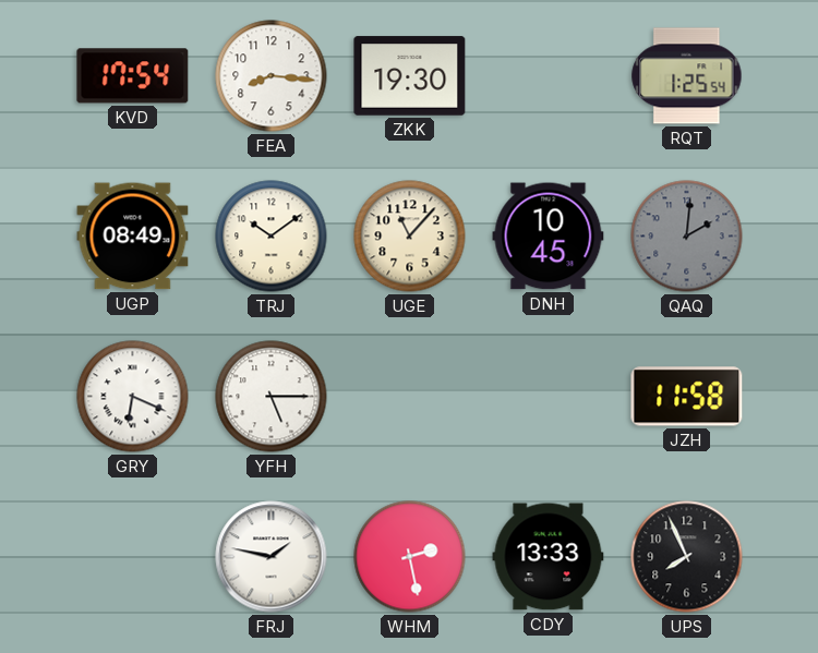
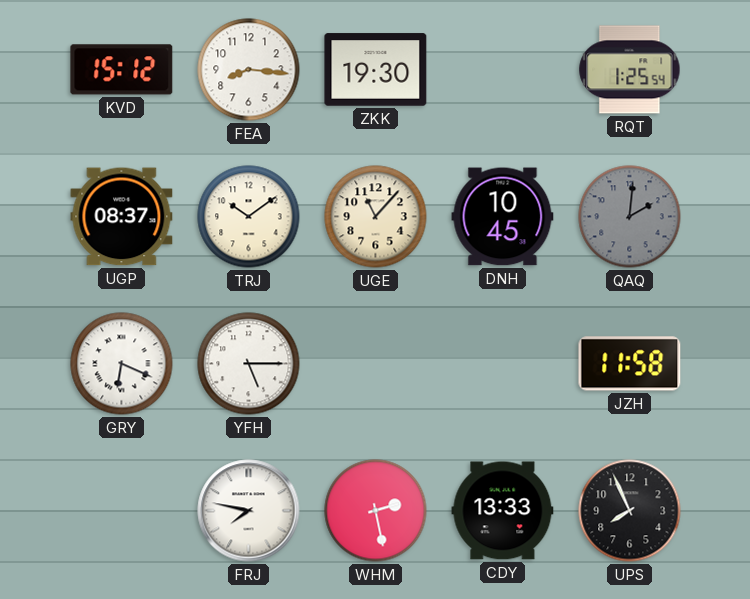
KVD: 17:54 -> 15:12 (122, 70)
UGP: 08:49 -> 08:37 (122, 217)
FRJ: 1:47 -> 7:47 (249, 511)
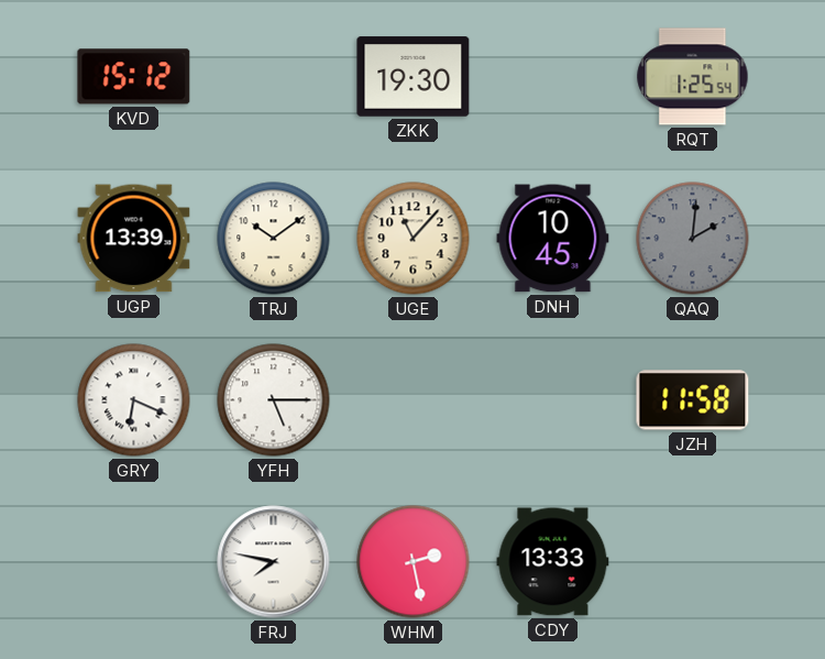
FEA: 8:16 -> none (249, 70)
UGP: 08:37 -> 13:39 (134, 239)
UPS: 7:56 -> none (630, 511)
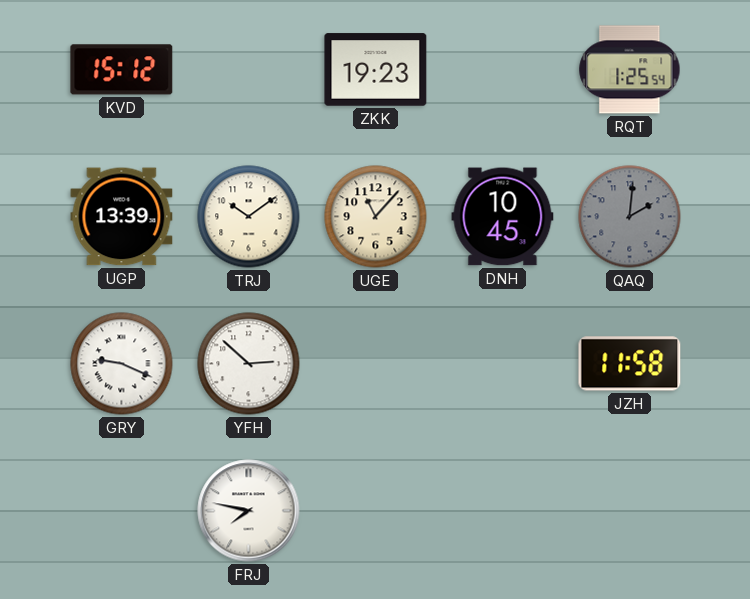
ZKK: 19:30 -> 19:23 (376, 70)
GRY: 6:19 -> 9:19 (122, 364)
YFH: 5:15 -> 2:52 (249, 364)
WHM: 2:28 -> none (414, 562)
CDY: 13:33 -> none (553, 562)
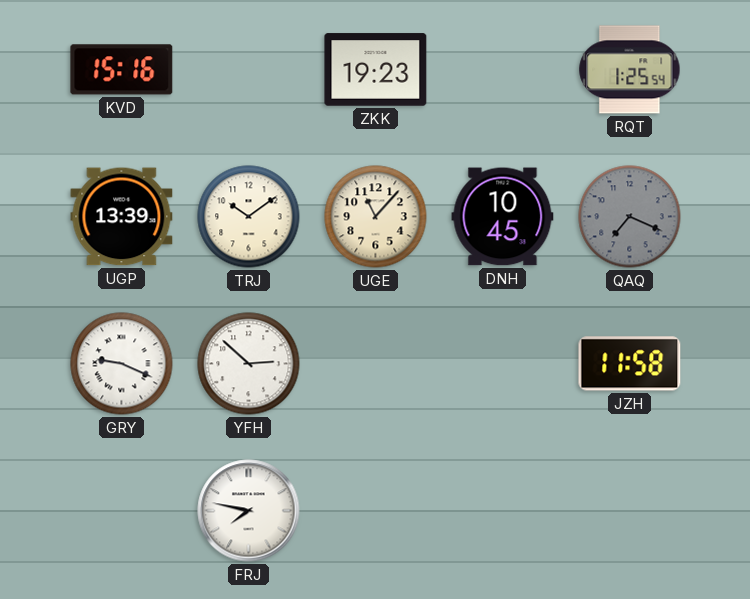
KVD: 15:12 -> 15:16 (122, 70)
QAQ: 2:01 -> 7:19 (630, 217)
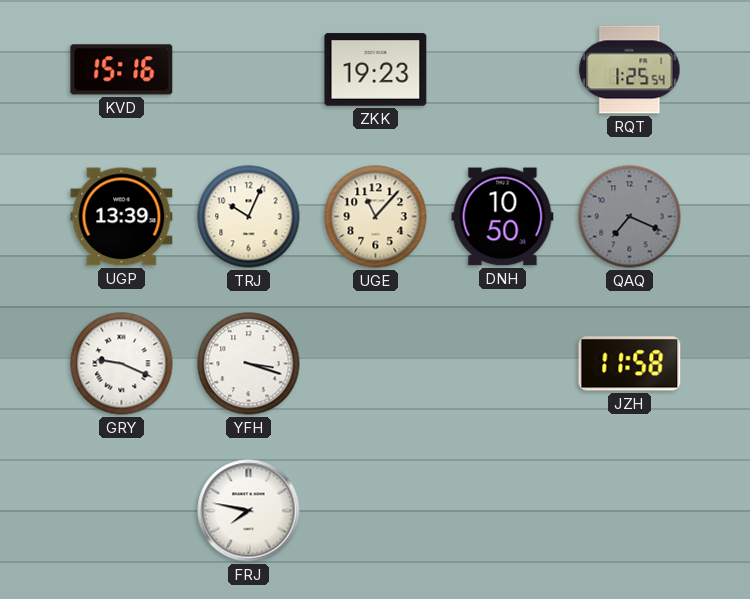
TRJ: 10:09 -> 10:04 (249, 217)
DNH: 10:45 -> 10:50 (503, 217)
YFH: 2:52 -> 3:18 (249, 364)
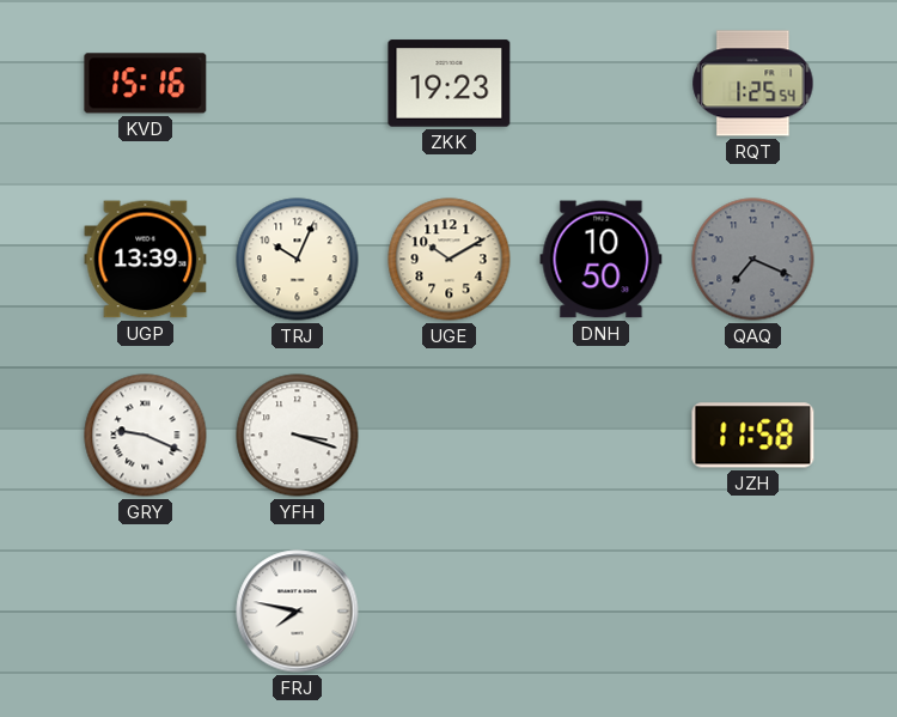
UGE: 11:07 -> 10:10 (450, 260)
